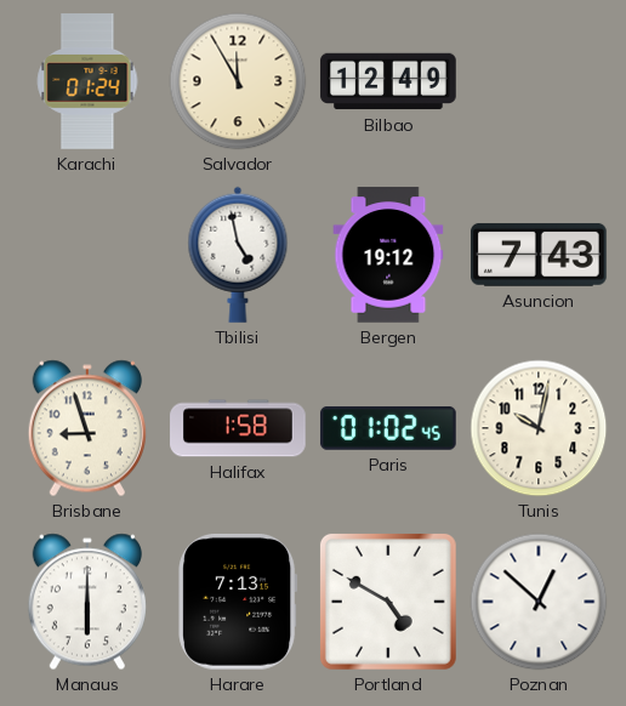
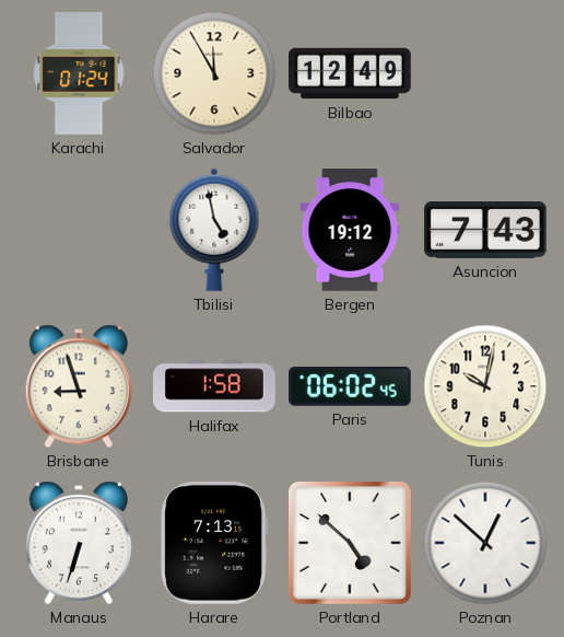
Paris: 01:02 -> 06:02 (351, 387)
Manaus: 6:00 -> 6:33 (79, 543)
Portland: 4:50 -> 4:52 (350, 543)
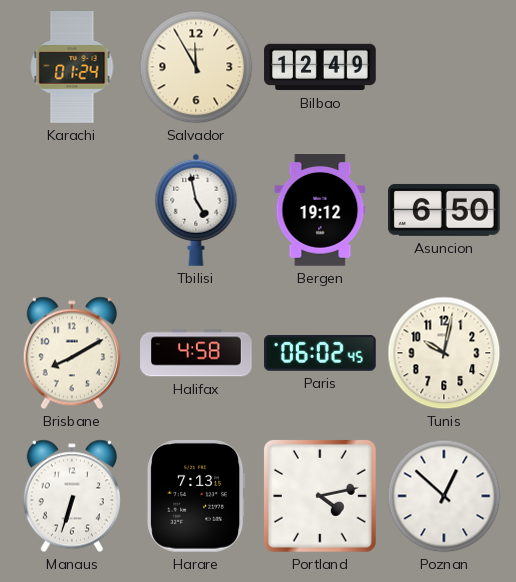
Asuncion: 7:43 -> 6:50 (445, 210)
Brisbane: 8:57 -> 8:10 (72, 353)
Halifax: 1:58 -> 4:58 (196, 353)
Portland: 4:52 -> 4:13 (320, 496)
